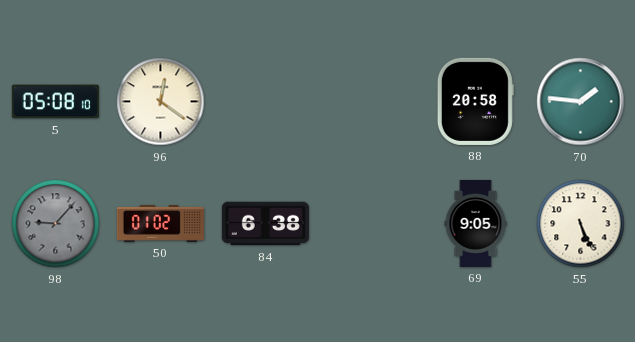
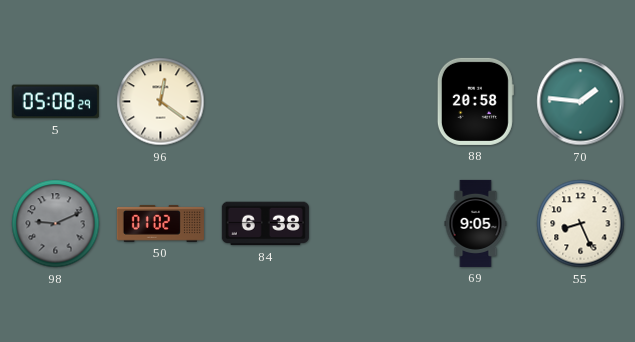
5: 05:08:10 -> 05:08:29 (55, 102)
98: 9:07 -> 9:11 (56, 224)
55: 5:26 -> 8:26 (581, 224)
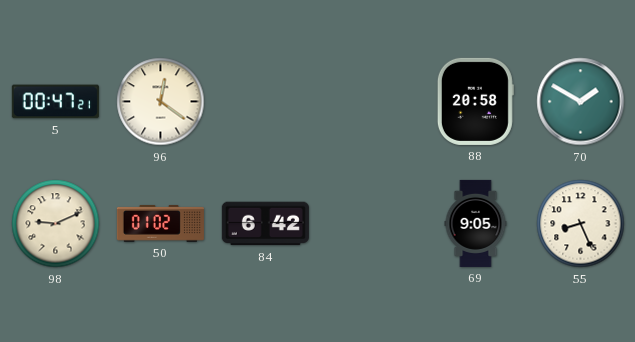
5: 05:08 -> 00:47 (55, 102)
70: 1:46 -> 1:50 (581, 102)
98 dial: grey -> cream (56, 224)
84: 6:38 -> 6:42 (265, 224)
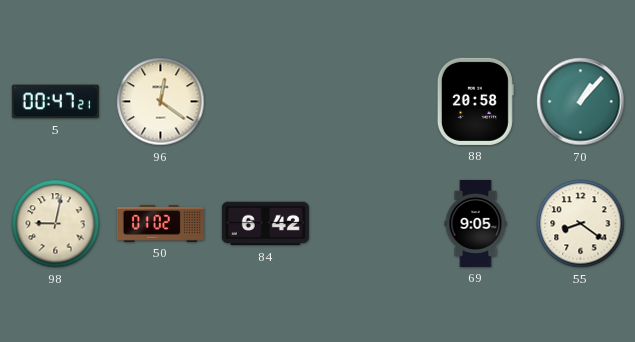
70: 1:50 -> 1:07 (581, 102)
98: 9:11 -> 9:02 (56, 224)
55: 8:26 -> 8:21 (581, 224)
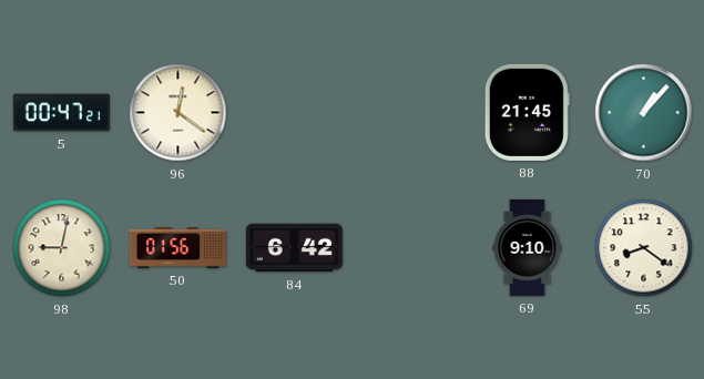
88: 20:58 -> 21:45 (527, 112)
50: 01:02 -> 01:56 (177, 247)
69: 9:05 -> 9:10 (528, 247)
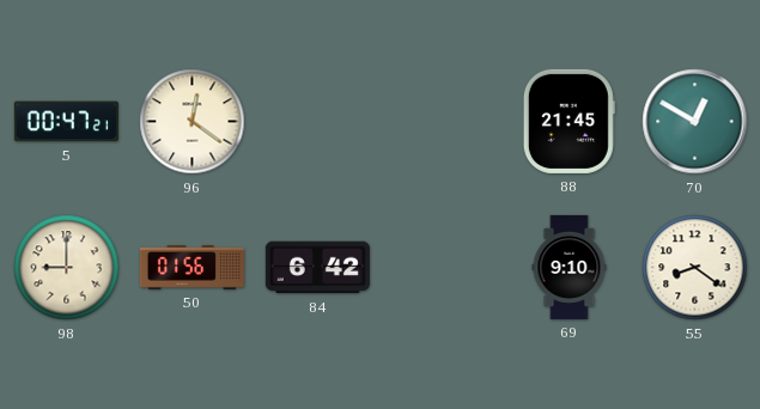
70: 1:07 -> 12:50 (695, 122)
98: 9:02 -> 9:00 (67, 268)
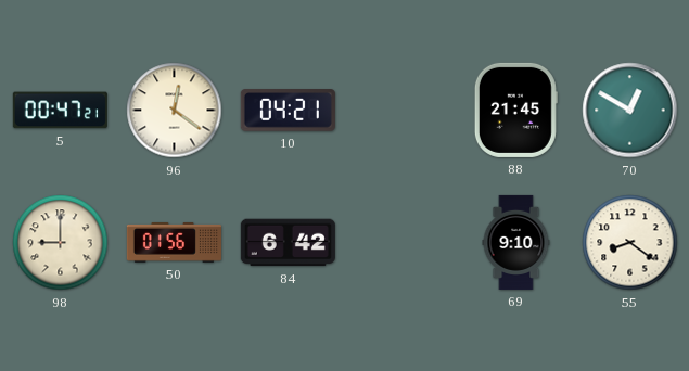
10: none -> 04:21 (288, 111)
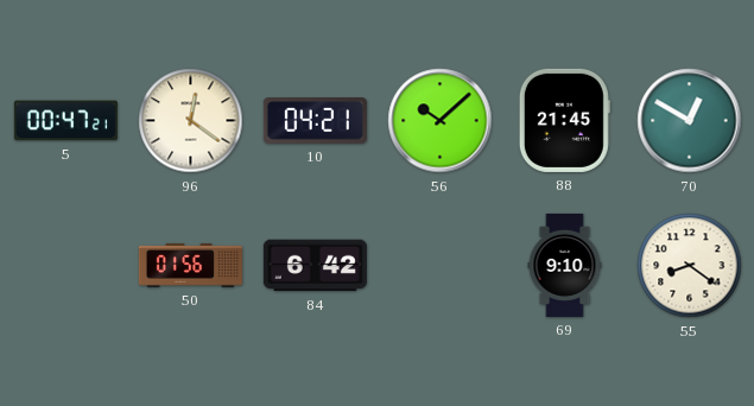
56: none -> 10:08 (441, 121)
98: 9:00 -> none (61, 243)
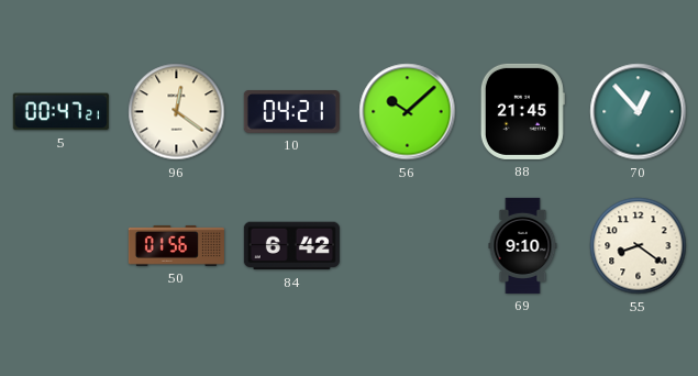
70: 12:50 -> 12:53 (639, 112)
